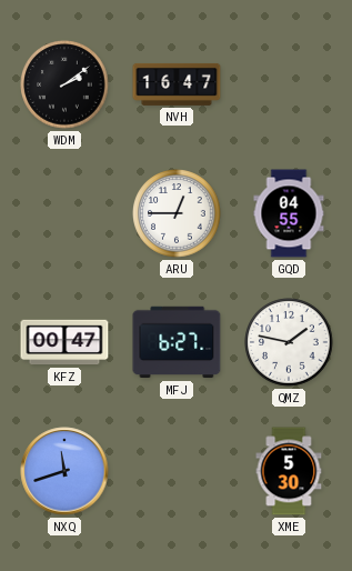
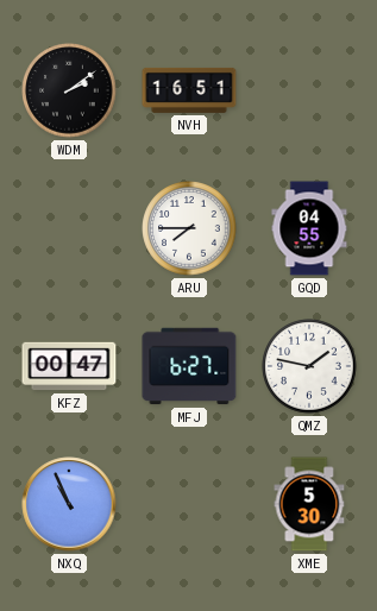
NVH: 16:47 -> 16:51 (189, 90)
ARU: 12:45 -> 7:45 (189, 228)
NXQ: 11:42 -> 10:56 (69, 504)
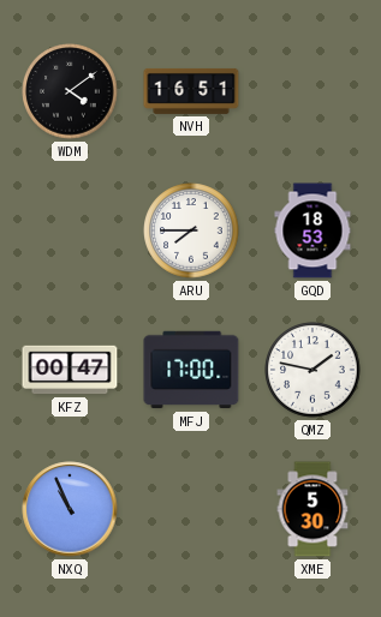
WDM: 2:09 -> 4:09 (70, 91)
GQD: 04:55 -> 18:53 (312, 230)
MFJ: 6:27 -> 17:00 (191, 370)
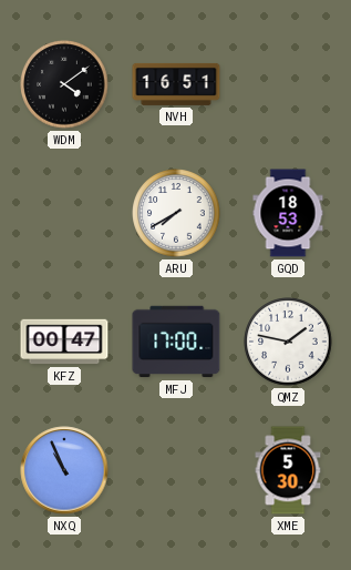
ARU: 7:45 -> 7:40 (176, 213)
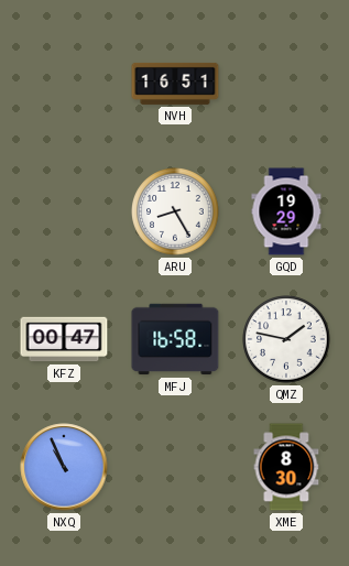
WDM: 4:09 -> none (64, 84)
ARU: 7:40 -> 8:25 (175, 211)
GQD: 18:53 -> 19:29 (286, 211)
MFJ: 17:00 -> 16:58 (175, 339)
XME: 5:30 -> 8:30 (286, 467)
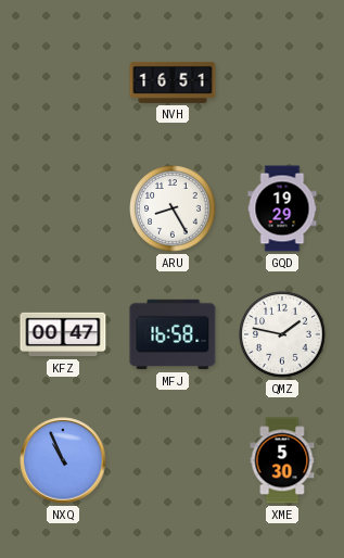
XME: 8:30 -> 5:30 (282, 460)
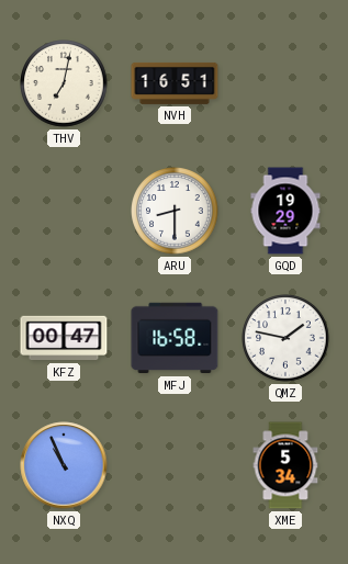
THV: none -> 7:02 (64, 83)
ARU: 8:25 -> 8:30 (175, 211)
XME: 5:30 -> 5:34 (285, 465)
